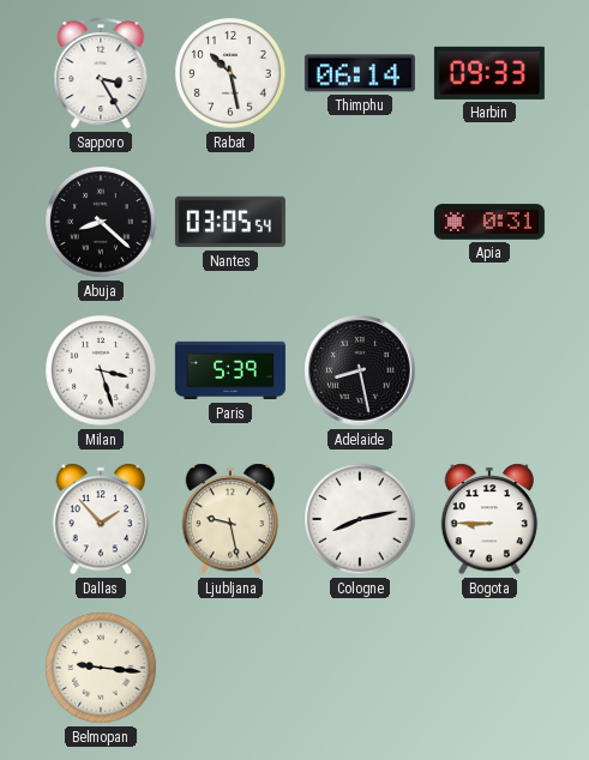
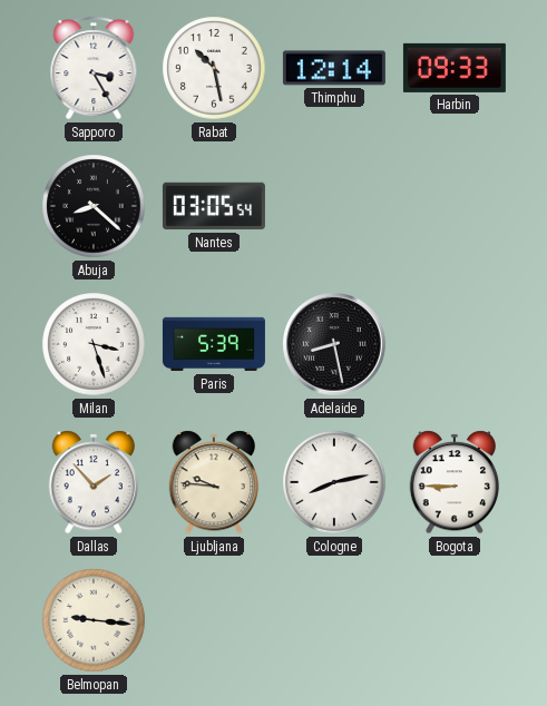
Thimphu: 06:14 -> 12:14 (334, 68)
Apia: 0:31 -> none (489, 222)
Ljubljana: 9:28 -> 9:46 (214, 482)
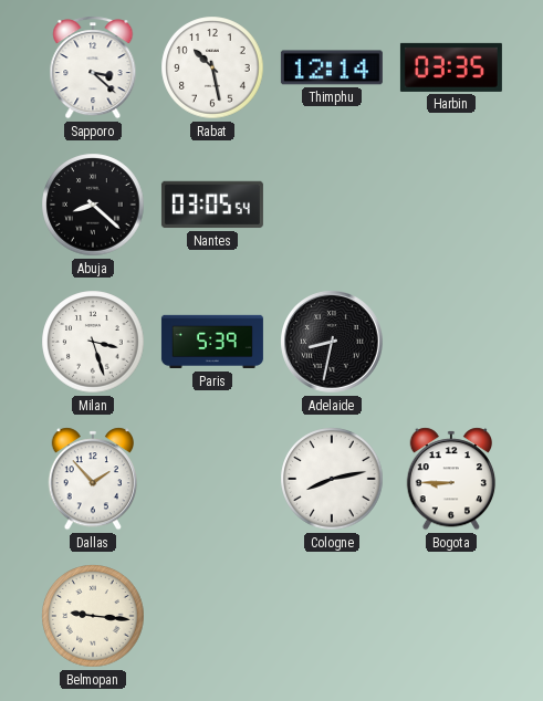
Sapporo: 3:25 -> 3:22 (93, 67)
Harbin: 09:33 -> 03:35 (451, 67)
Adelaide: 8:28 -> 8:32 (332, 342)
Ljubljana: 9:46 -> none (214, 482)
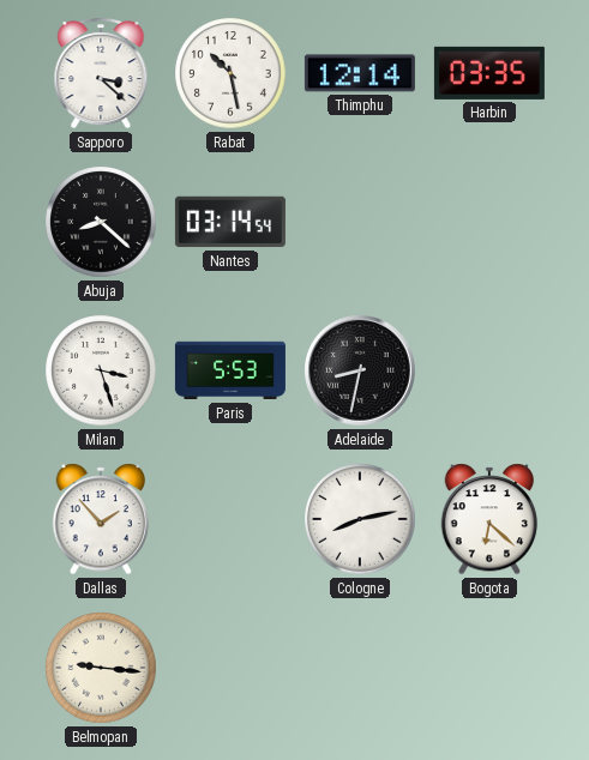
Nantes: 03:05 -> 03:14 (230, 222)
Paris: 5:39 -> 5:53 (230, 370)
Bogota: 8:45 -> 6:22 (489, 519)
